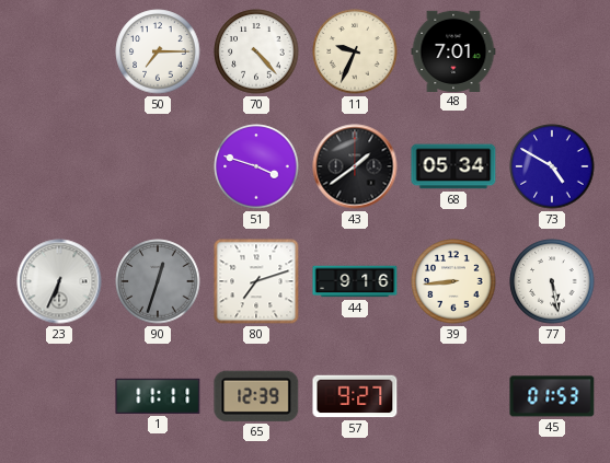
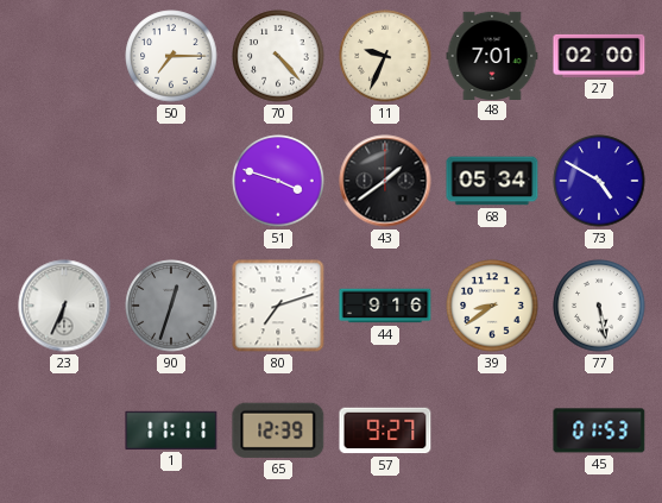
27: none -> 02:00 (599, 56)
39: 8:44 -> 8:39 (492, 306)
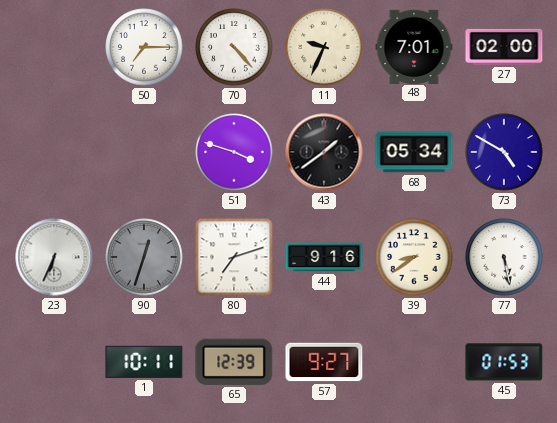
1: 11:11 -> 10:11 (144, 362)
